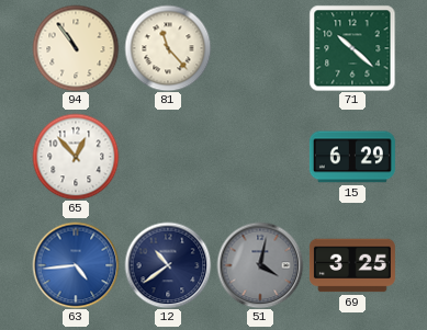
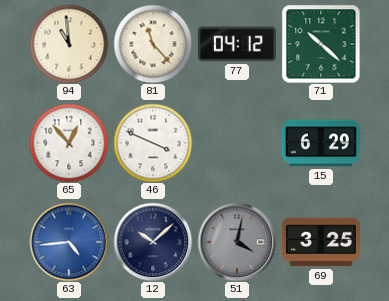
94: 10:54 -> 10:59 (69, 44)
77: none -> 04:12 (237, 44)
46: none -> 3:49 (153, 143)
12: 10:39 -> 10:08 (153, 242)
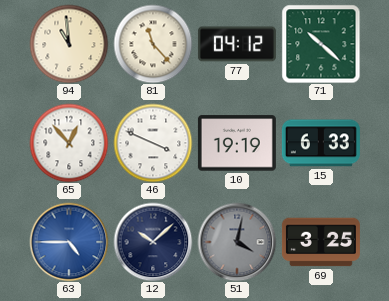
10: none -> 19:19 (237, 143)
15: 6:29 -> 6:33 (321, 143)
63: 4:44 -> 4:45 (69, 242)
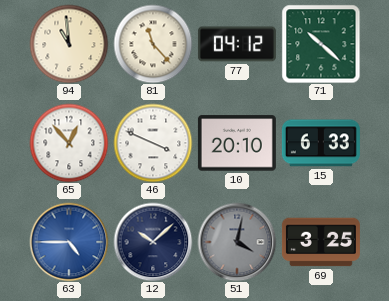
10: 19:19 -> 20:10 (237, 143)
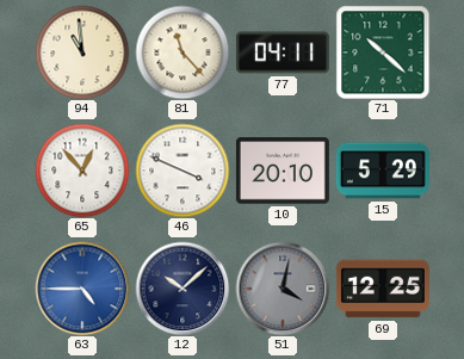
77: 04:12 -> 04:11 (283, 52)
15: 6:33 -> 5:29 (383, 171)
69: 3:25 -> 12:25 (383, 289)
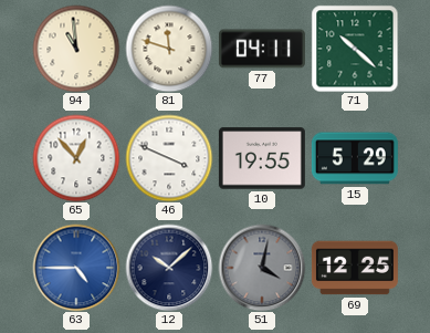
81: 11:23 -> 11:48 (169, 49)
10: 20:10 -> 19:55 (262, 158)
